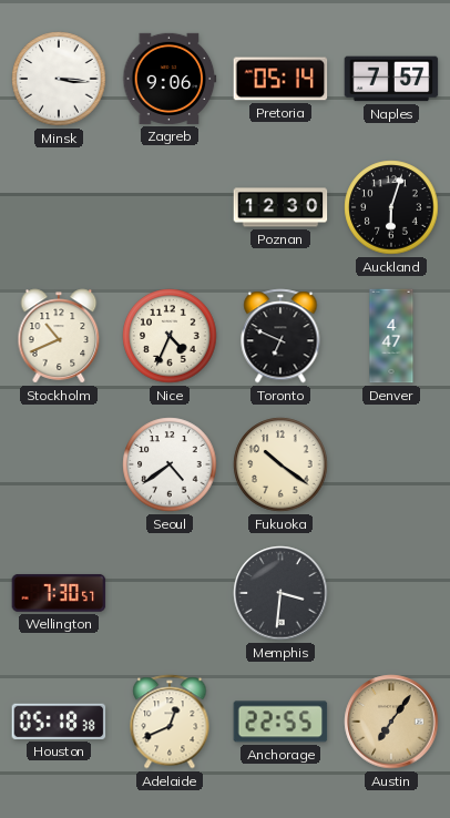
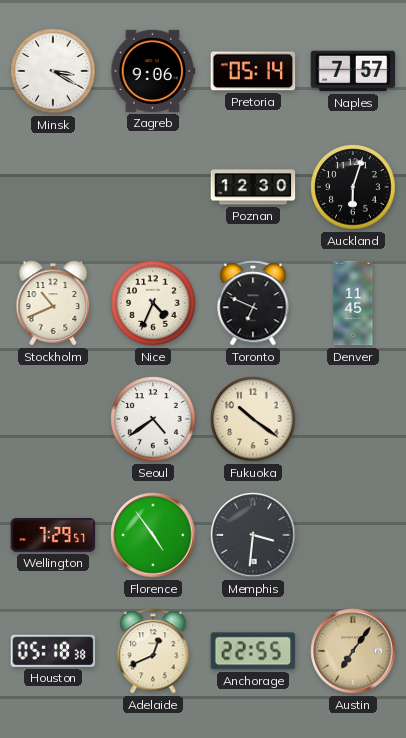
Minsk: 3:16 -> 3:20 (53, 71)
Denver: 4:47 -> 11:45 (353, 303)
Wellington: 7:30 -> 7:29 (53, 535)
Florence: none -> 4:54 (153, 535)
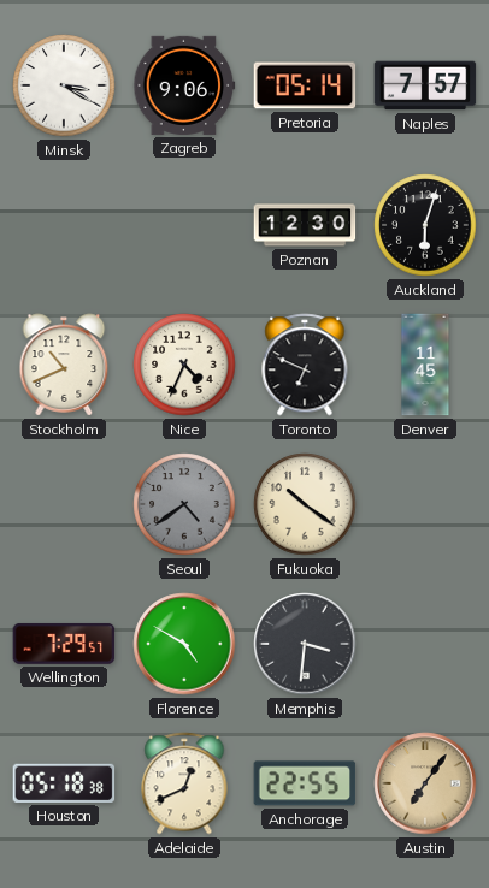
Seoul dial: white -> grey (184, 504)
Florence: 4:54 -> 4:50 (184, 644)
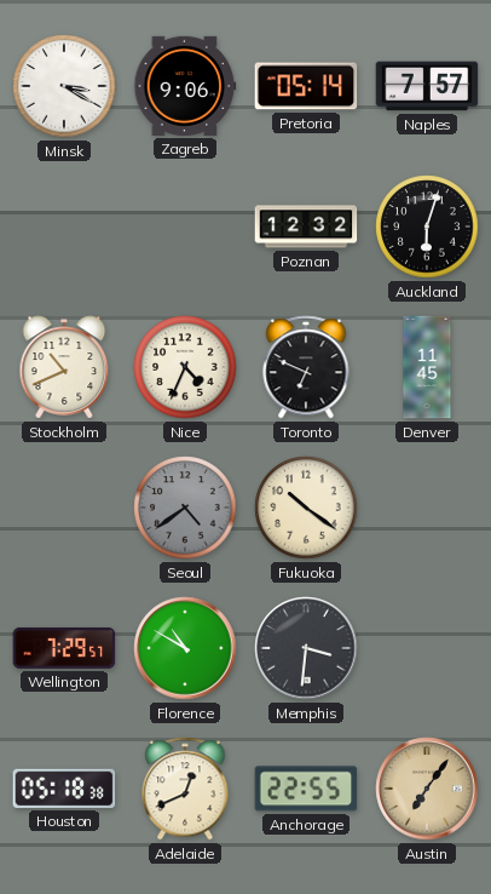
Poznan: 12:30 -> 12:32 (306, 227)
Florence: 4:50 -> 10:50 (185, 648)
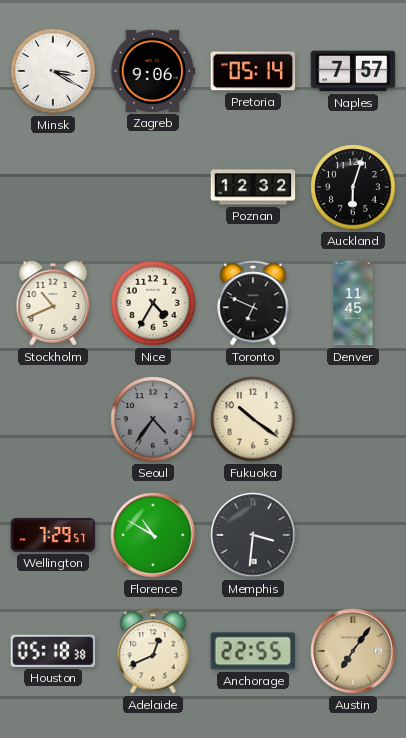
Nice: 4:34 -> 4:35 (153, 303)
Seoul: 4:39 -> 4:36 (153, 419)
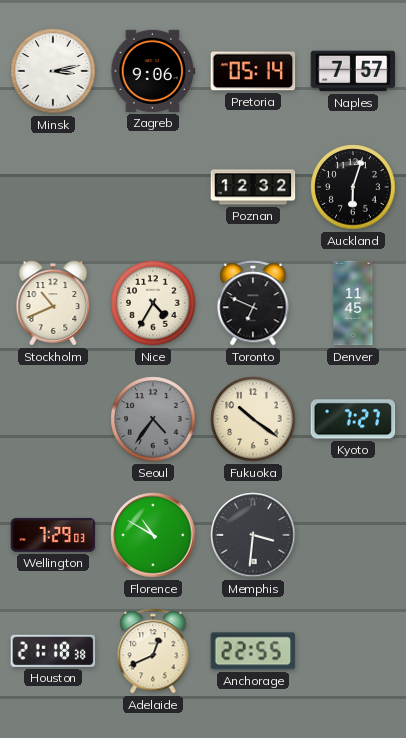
Minsk: 3:20 -> 3:13 (53, 71)
Kyoto: none -> 7:27 (353, 419)
Wellington: 7:29:57 -> 7:29:03 (53, 535)
Houston: 05:18 -> 21:18 (53, 651)
Austin: 7:06 -> none (353, 651)
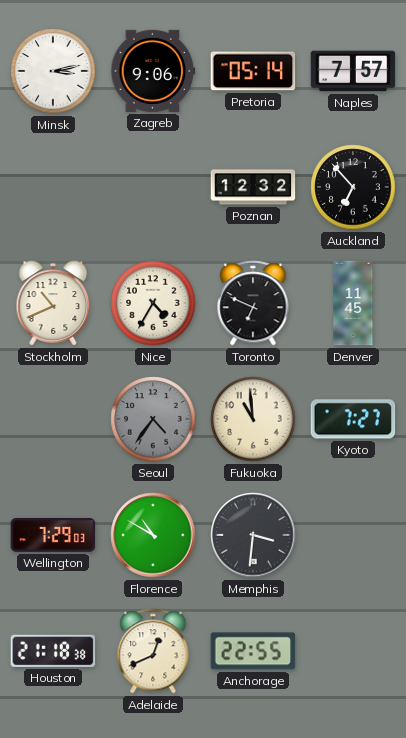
Auckland: 6:03 -> 6:53 (353, 187)
Fukuoka: 10:21 -> 10:59 (253, 419)
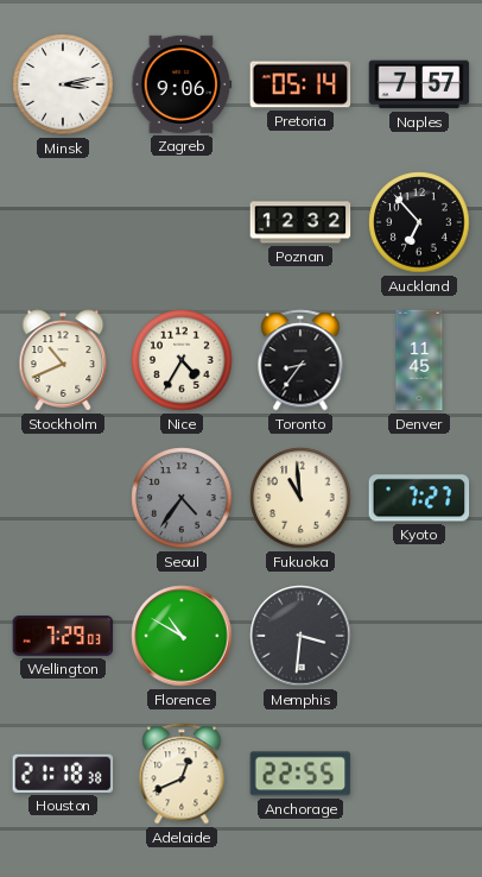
Toronto: 6:49 -> 8:36 (300, 360)
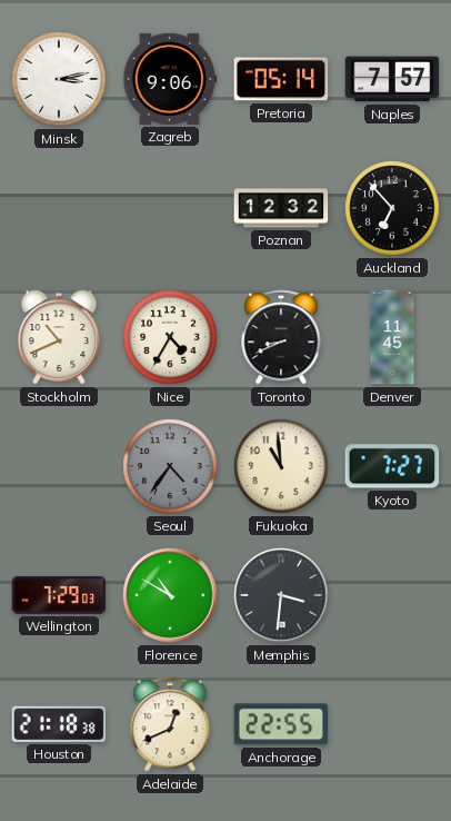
Toronto: 8:36 -> 8:41 (281, 337)
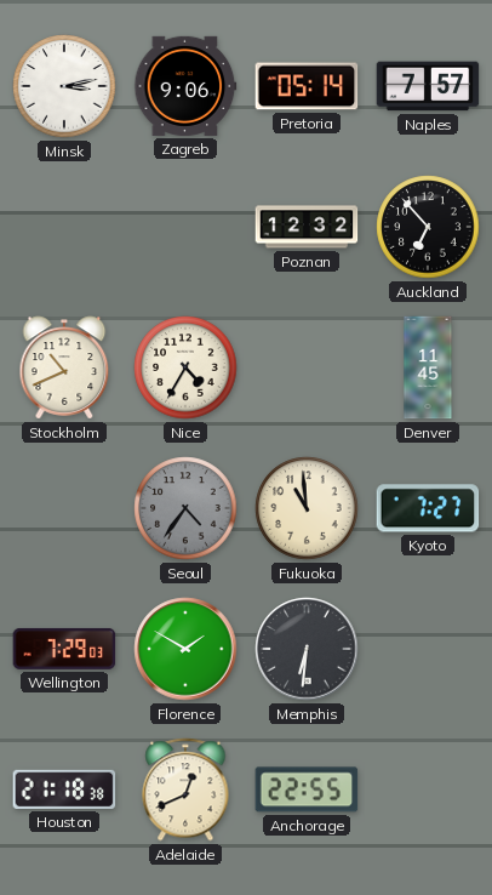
Toronto: 8:41 -> none (281, 337)
Florence: 10:50 -> 1:50 (185, 649)
Memphis: 3:31 -> 6:31 (307, 649)
